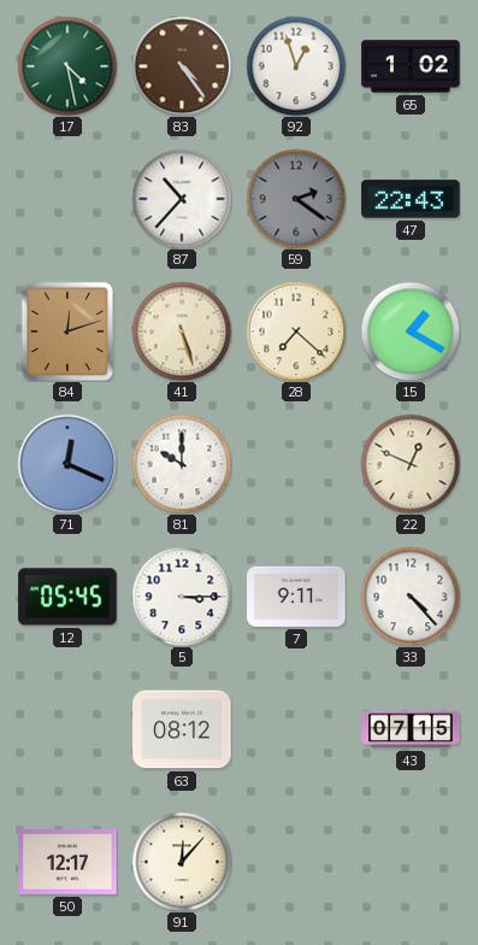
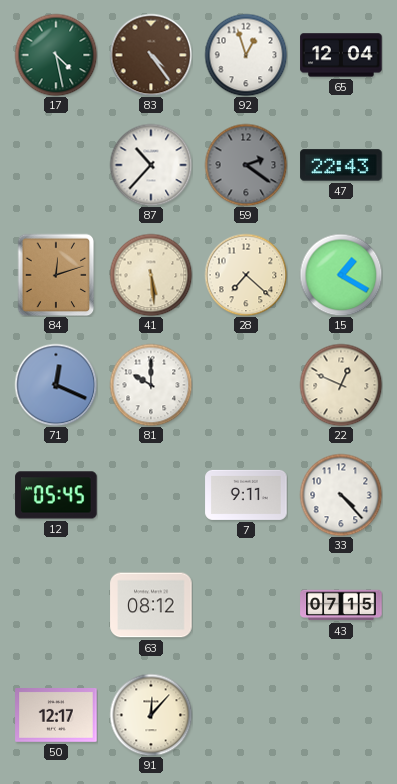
65: 1:02 -> 12:04 (341, 55)
41: 5:27 -> 5:29 (151, 275)
5: 3:15 -> none (182, 597)
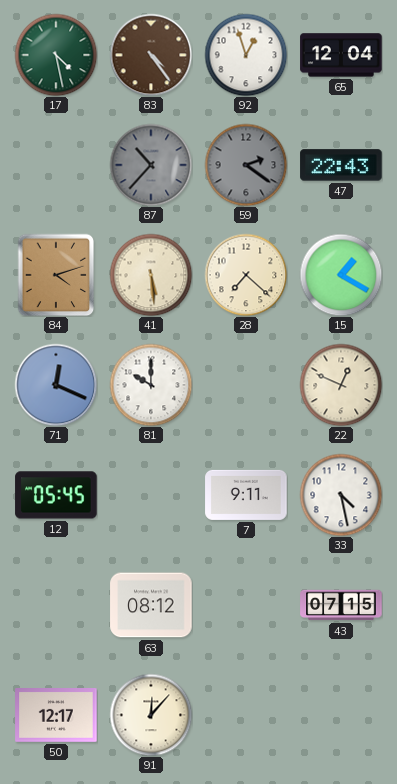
87 dial: white -> grey (151, 165)
84: 12:12 -> 4:12 (56, 275)
33: 4:23 -> 4:28 (341, 495)
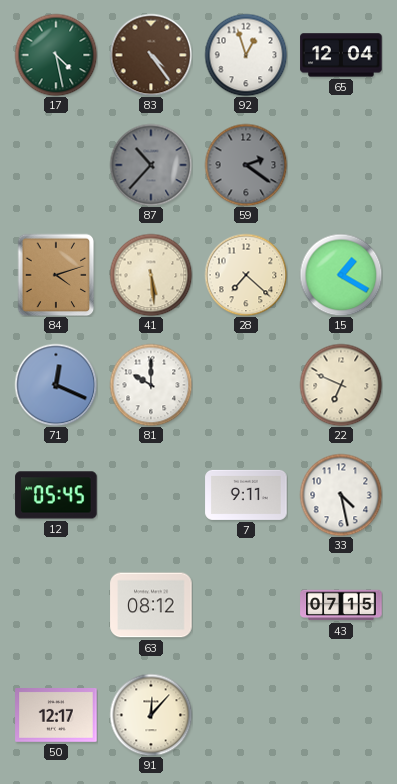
47: 22:43 -> none (341, 165)
22: 12:49 -> 6:49 (341, 385)
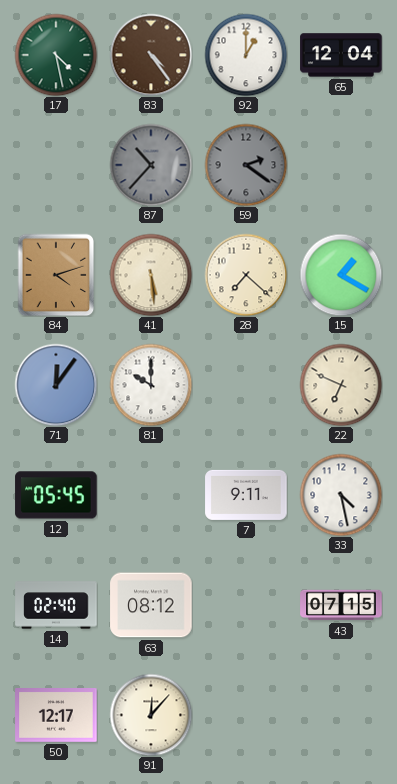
92: 12:57 -> 1:00 (246, 55)
71: 12:19 -> 12:06 (56, 385)
14: none -> 02:40 (56, 605)
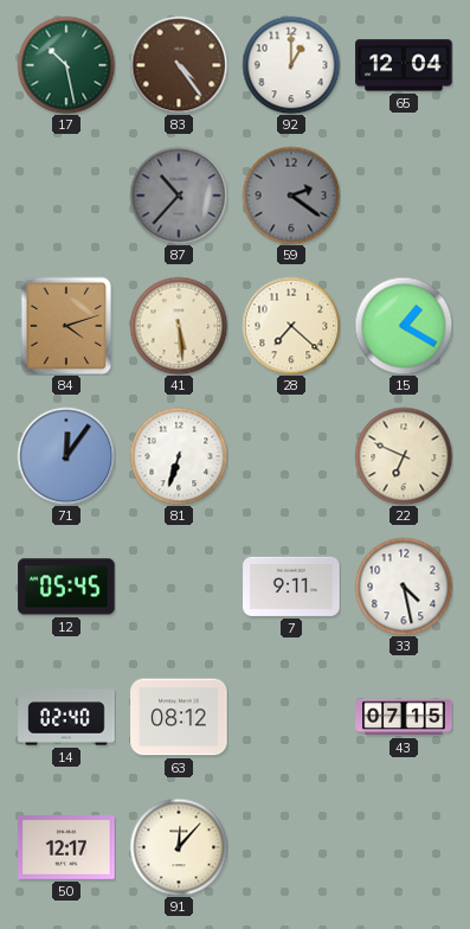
17: 4:28 -> 10:28 (66, 65)
81: 10:00 -> 6:33 (179, 456)
